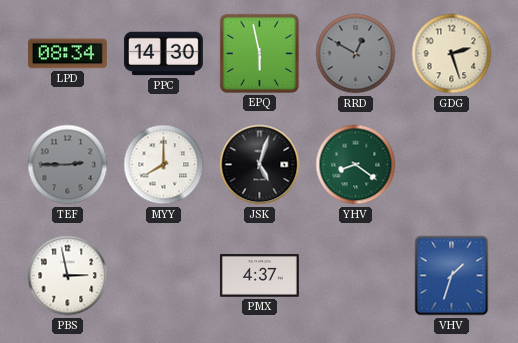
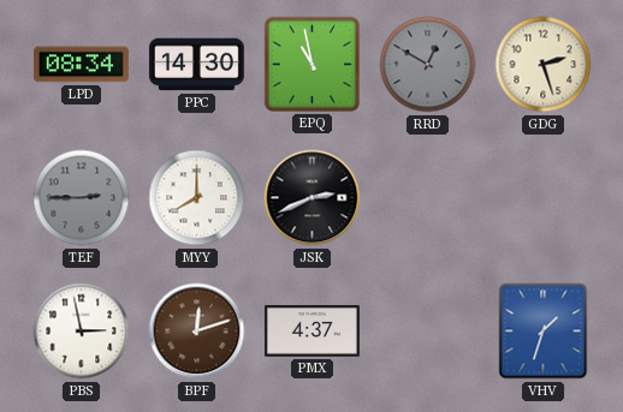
EPQ: 5:58 -> 10:58 (311, 64)
JSK: 5:03 -> 2:41 (313, 198)
YHV: 8:21 -> none (356, 165)
BPF: none -> 12:12 (197, 332)
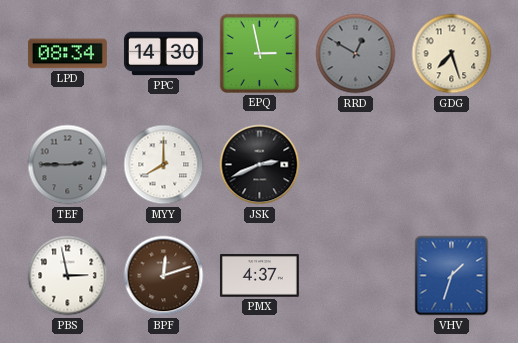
EPQ: 10:58 -> 2:58 (259, 53)
GDG: 2:27 -> 7:27 (452, 54)
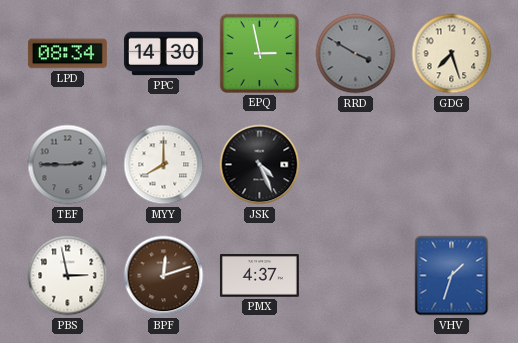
RRD: 12:50 -> 3:50 (356, 54)
JSK: 2:41 -> 4:26 (260, 165)
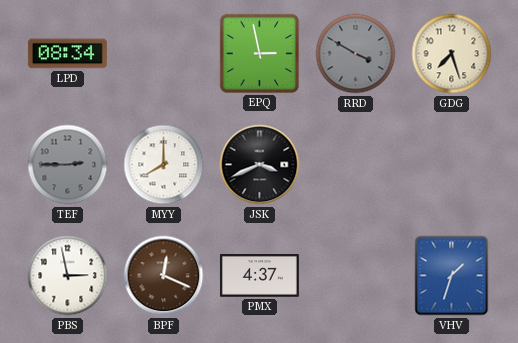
PPC: 14:30 -> none (163, 54)
JSK: 4:26 -> 3:41 (260, 165)
BPF: 12:12 -> 12:19 (164, 276)
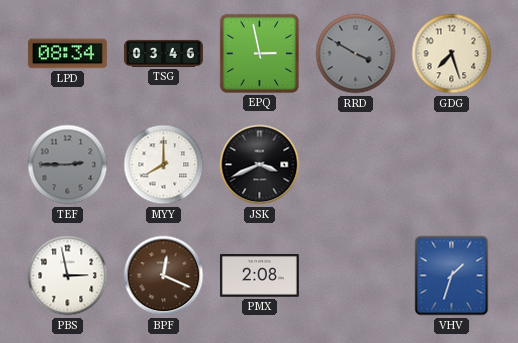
TSG: none -> 03:46 (163, 53)
PMX: 4:37 -> 2:08 (259, 276)
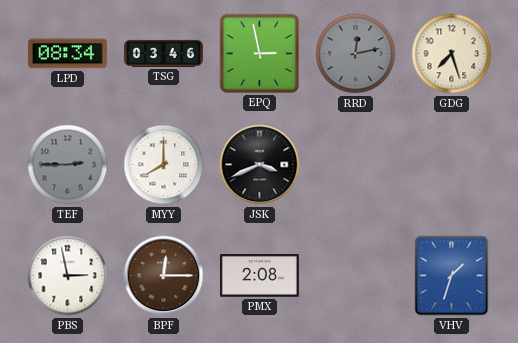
RRD: 3:50 -> 12:13 (356, 54)
BPF: 12:19 -> 12:15 (164, 276)
